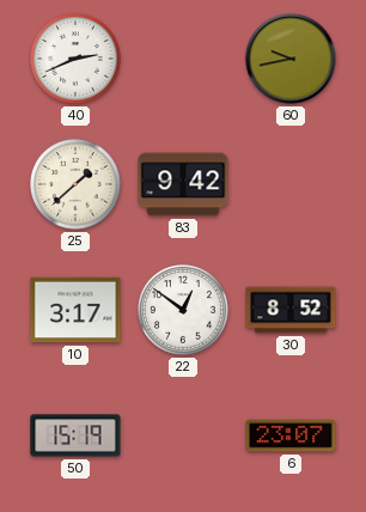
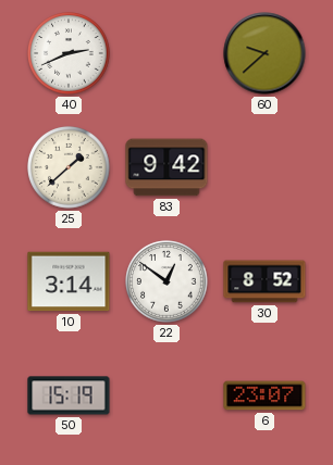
60: 9:43 -> 9:38 (264, 53)
10: 3:17 -> 3:14 (69, 281)
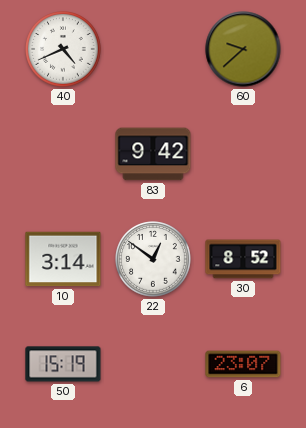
40: 2:41 -> 4:41 (64, 50)
25: 1:38 -> none (70, 168)
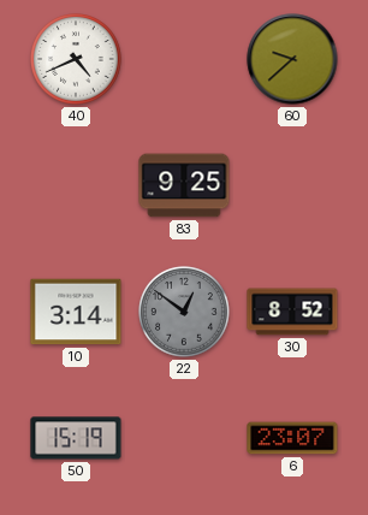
83: 9:42 -> 9:25 (184, 185)
22 dial: white -> grey (185, 313)
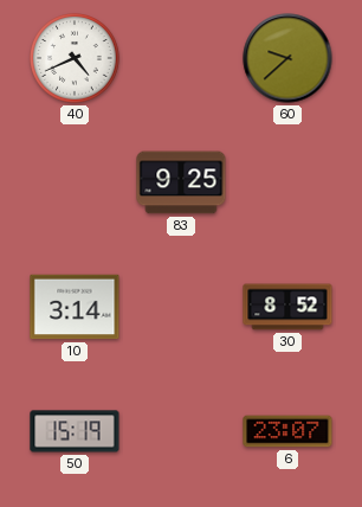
22: 12:51 -> none (185, 313)
